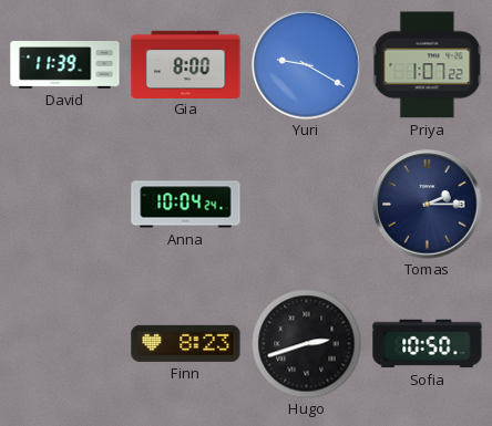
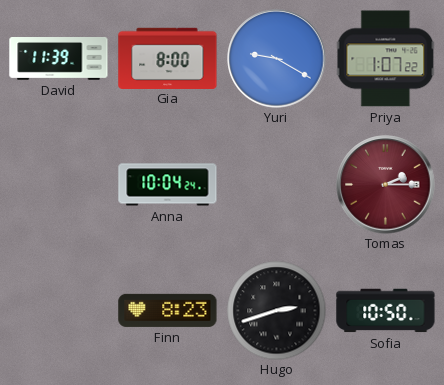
Tomas dial: navy -> burgundy (386, 185)
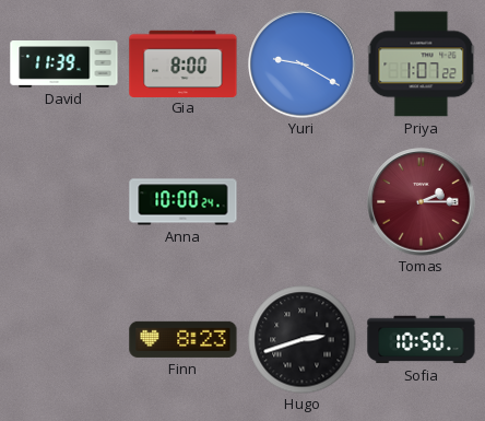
Anna: 10:04 -> 10:00 (184, 202)
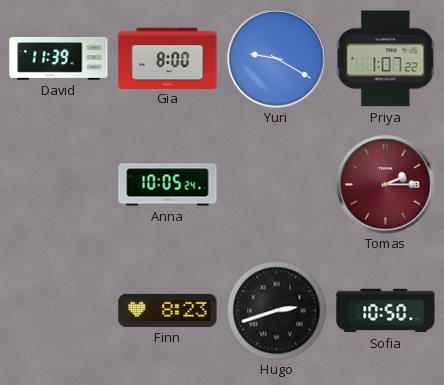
Anna: 10:00 -> 10:05 (168, 185)
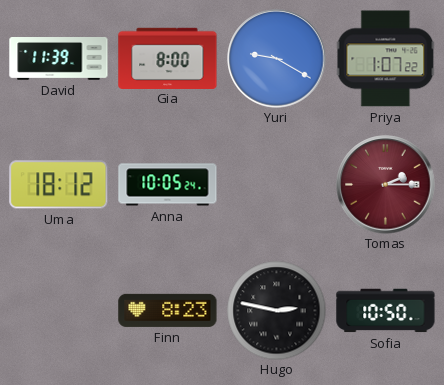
Uma: none -> 18:12 (59, 185)
Hugo: 2:42 -> 2:47 (277, 311)
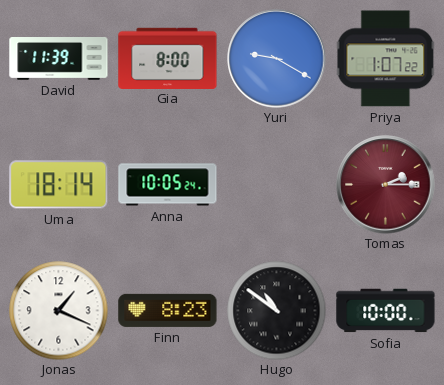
Uma: 18:12 -> 18:14 (59, 185)
Jonas: none -> 1:19 (59, 311)
Hugo: 2:47 -> 10:51 (277, 311)
Sofia: 10:50 -> 10:00 (386, 311)
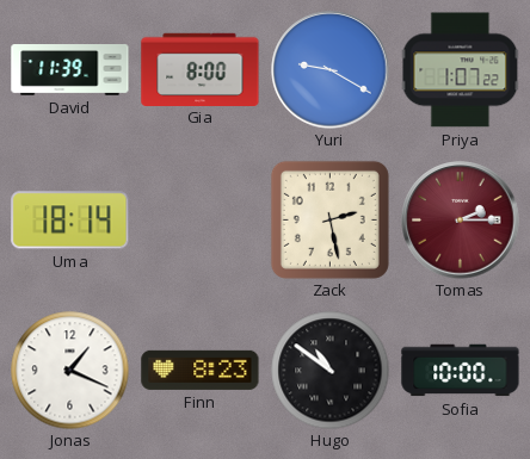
Anna: 10:05 -> none (168, 185)
Zack: none -> 2:28 (329, 219)
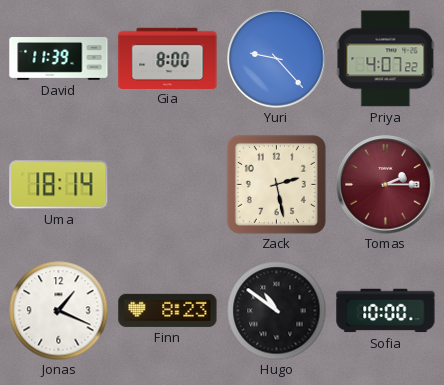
Yuri: 9:20 -> 9:23 (277, 59)
Priya: 1:07 -> 4:07 (385, 59)
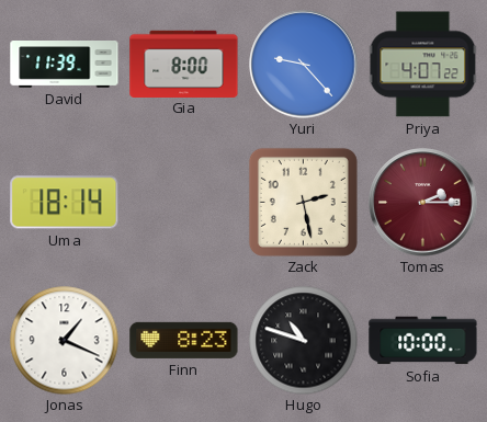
Hugo: 10:51 -> 10:48 (304, 341)
